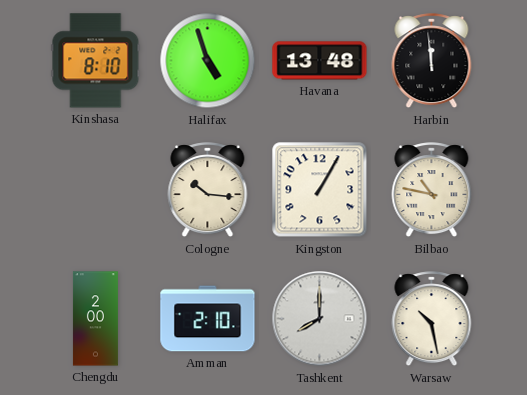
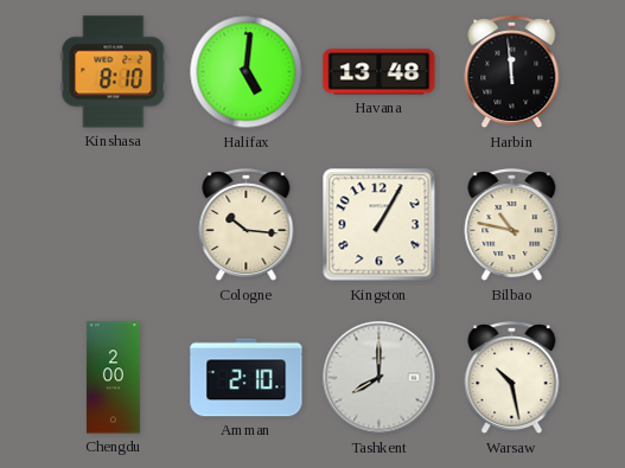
Halifax: 4:57 -> 5:01 (247, 72)
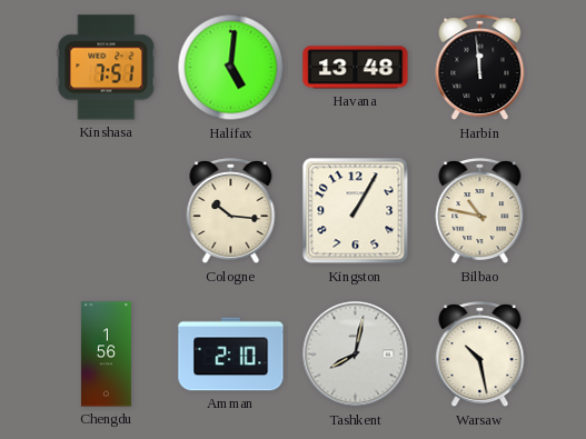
Kinshasa: 8:10 -> 7:51 (107, 68)
Chengdu: 2:00 -> 1:56 (106, 355)
Tashkent: 8:00 -> 8:02 (356, 355)
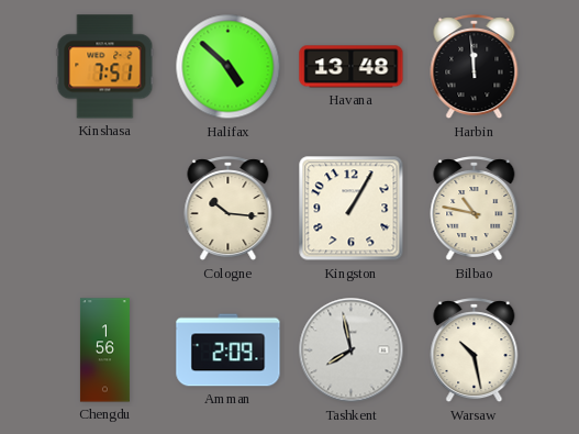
Halifax: 5:01 -> 4:52 (229, 67)
Amman: 2:10 -> 2:09 (229, 350)
Tashkent: 8:02 -> 7:58 (352, 350)
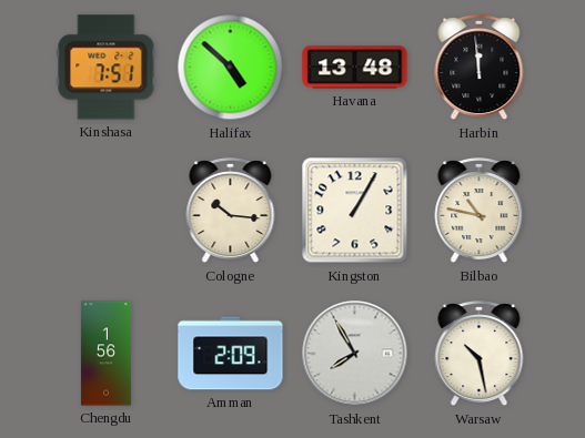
Tashkent: 7:58 -> 7:55 (355, 354)
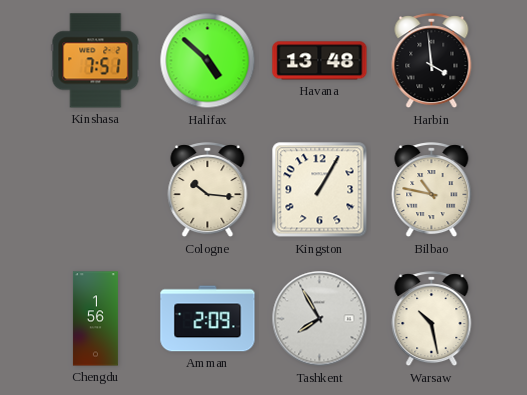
Harbin: 11:59 -> 3:59 (432, 61)
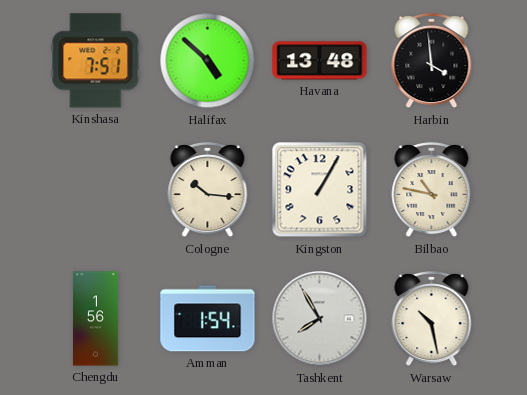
Amman: 2:09 -> 1:54 (208, 319)
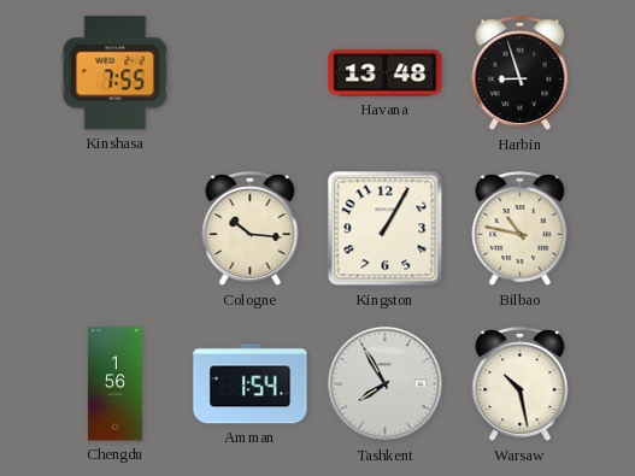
Kinshasa: 7:51 -> 7:55 (116, 74)
Halifax: 4:52 -> none (208, 61)
Harbin: 3:59 -> 8:57 (521, 74)
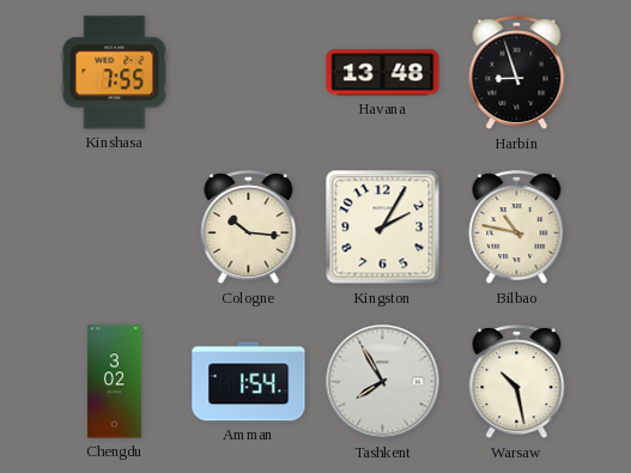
Kingston: 1:05 -> 2:05 (383, 228)
Chengdu: 1:56 -> 3:02 (114, 382)
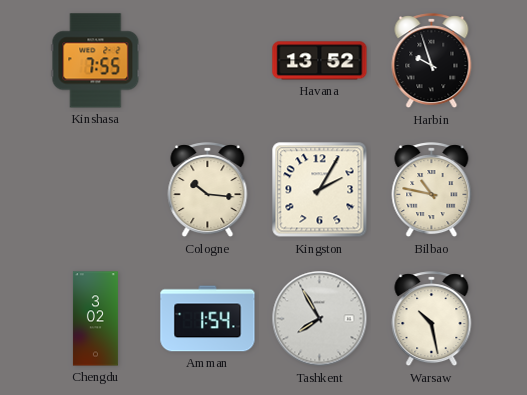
Havana: 13:48 -> 13:52 (320, 61)
Harbin: 8:57 -> 9:57 (432, 61)
